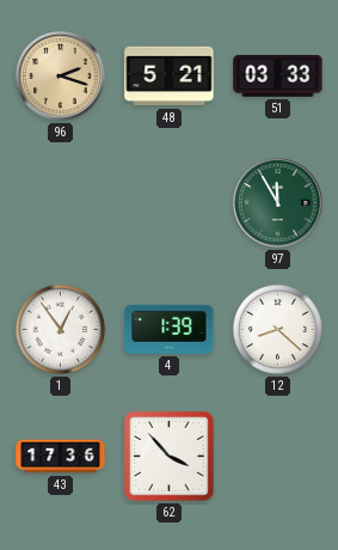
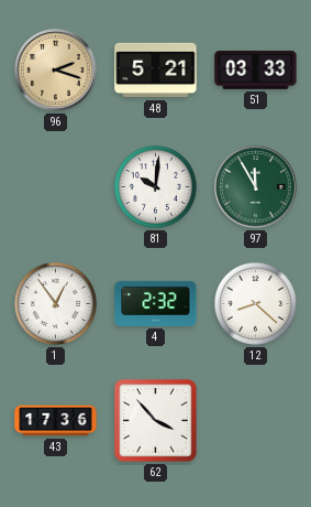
81: none -> 10:01 (155, 186)
4: 1:39 -> 2:32 (156, 303)
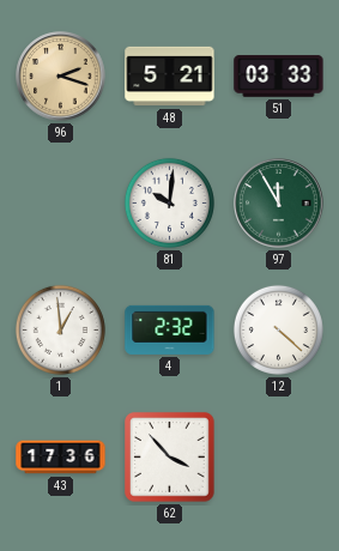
1: 12:54 -> 12:59 (60, 329)
12: 8:22 -> 4:22 (278, 329)
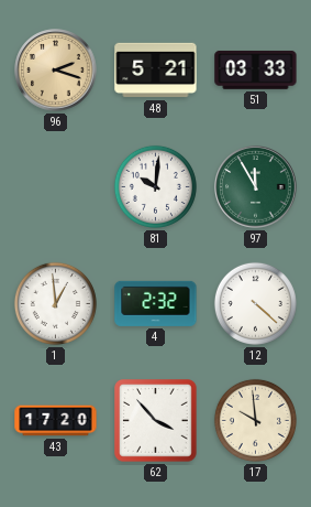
43: 17:36 -> 17:20 (56, 421)
17: none -> 9:59 (255, 420)
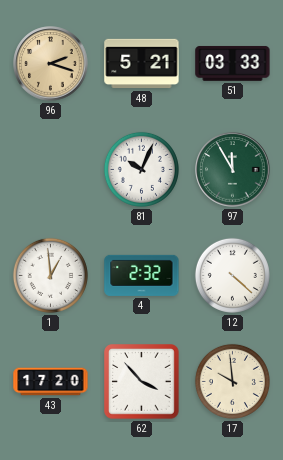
81: 10:01 -> 10:04 (141, 169)
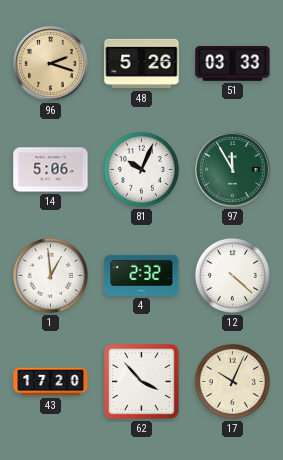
48: 5:21 -> 5:26 (142, 64)
14: none -> 5:06 (51, 170)
17: 9:59 -> 10:04 (232, 381)
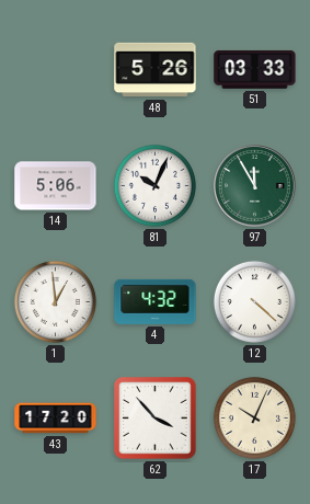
96: 2:18 -> none (51, 64)
4: 2:32 -> 4:32 (156, 301)
